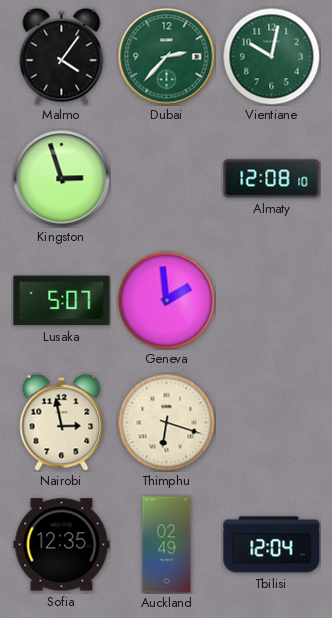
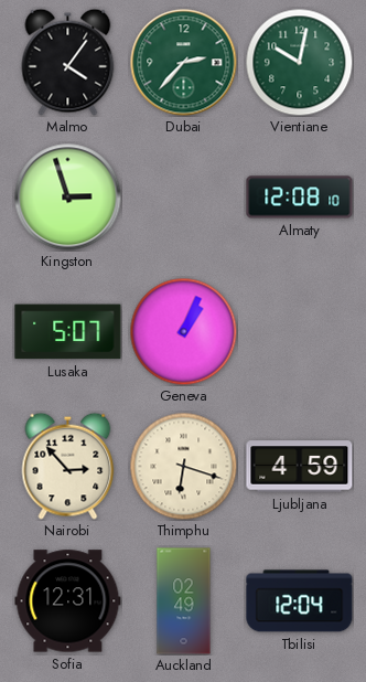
Geneva: 1:59 -> 1:04 (183, 331)
Nairobi: 2:58 -> 2:53 (68, 466)
Ljubljana: none -> 4:59 (300, 467)
Sofia: 12:35 -> 12:31 (68, 601)
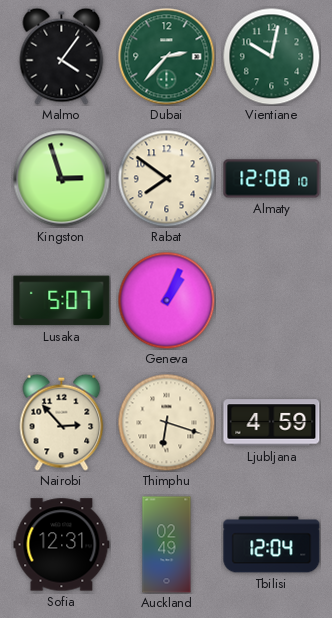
Rabat: none -> 7:51 (166, 178)
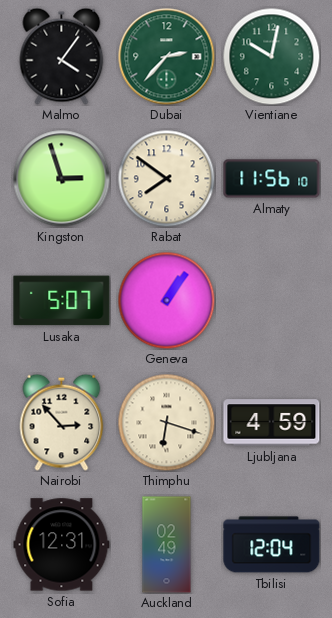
Almaty: 12:08 -> 11:56 (272, 179)
Geneva: 1:04 -> 1:06 (166, 300)
